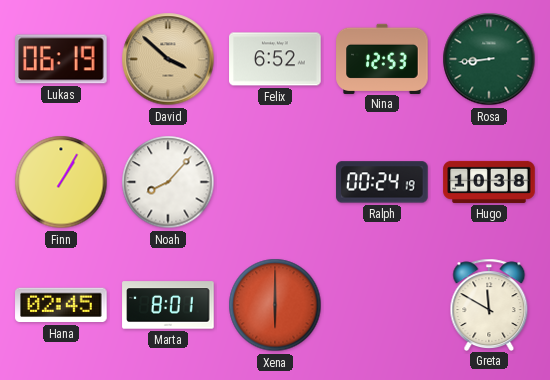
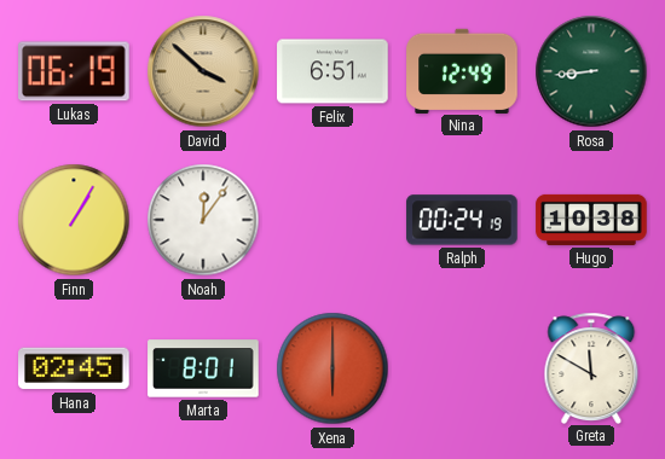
Felix: 6:52 -> 6:51 (332, 71)
Nina: 12:53 -> 12:49 (462, 70)
Noah: 8:07 -> 12:06 (203, 220)
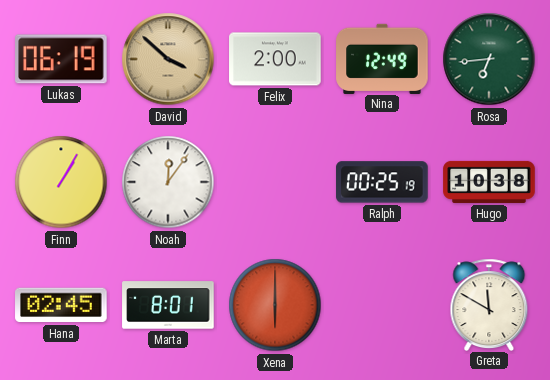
Felix: 6:51 -> 2:00 (275, 59)
Rosa: 8:44 -> 6:44 (489, 59)
Ralph: 00:24 -> 00:25 (382, 182)
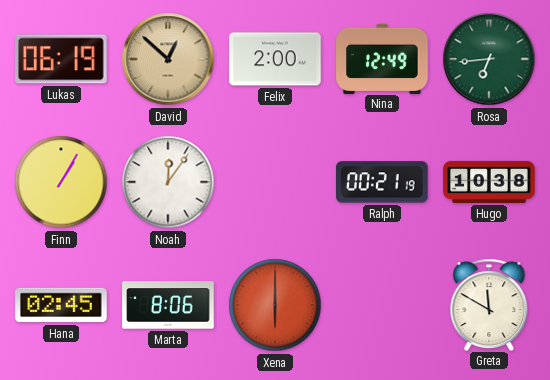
David: 3:52 -> 12:52 (168, 59)
Ralph: 00:25 -> 00:21 (382, 182)
Marta: 8:01 -> 8:06 (168, 305)
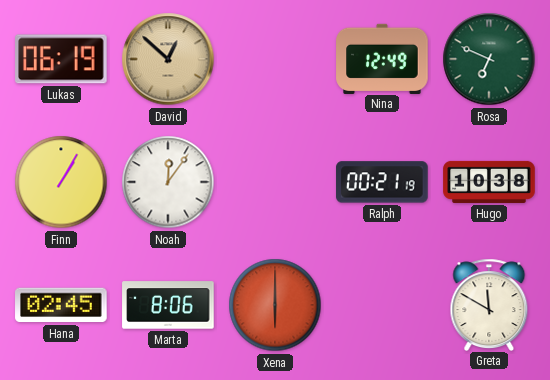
Felix: 2:00 -> none (275, 59)
Rosa: 6:44 -> 6:49 (489, 59)
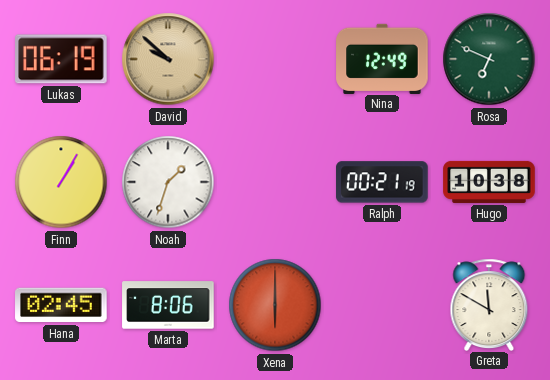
David: 12:52 -> 9:52 (168, 59)
Noah: 12:06 -> 1:33 (168, 182)
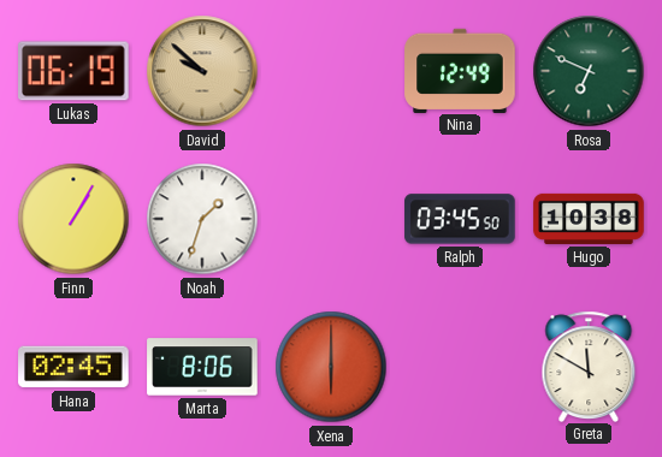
Ralph: 00:21 -> 03:45 (460, 219)
